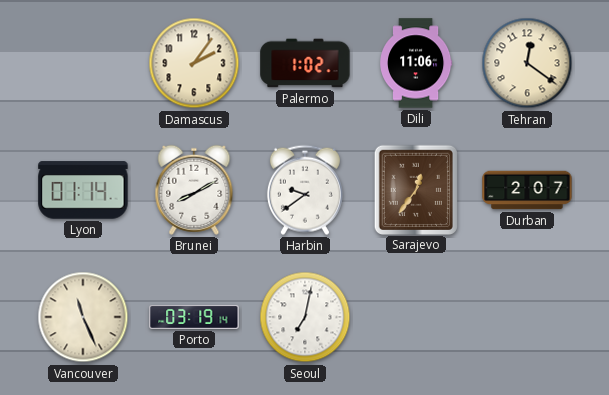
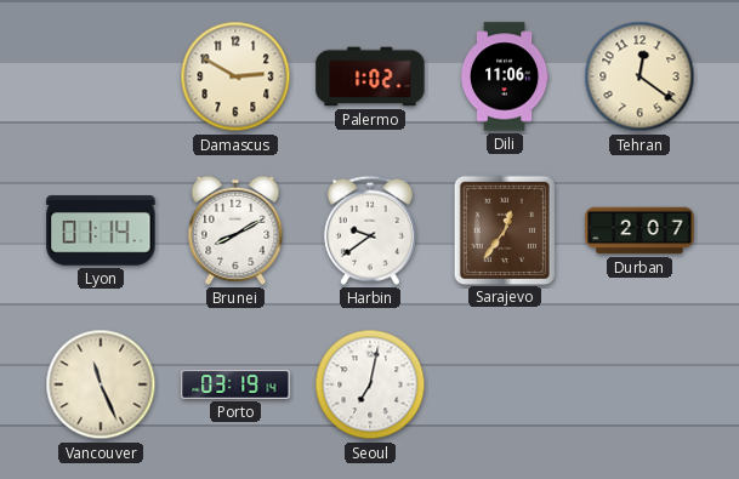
Damascus: 2:06 -> 2:50 (235, 76)
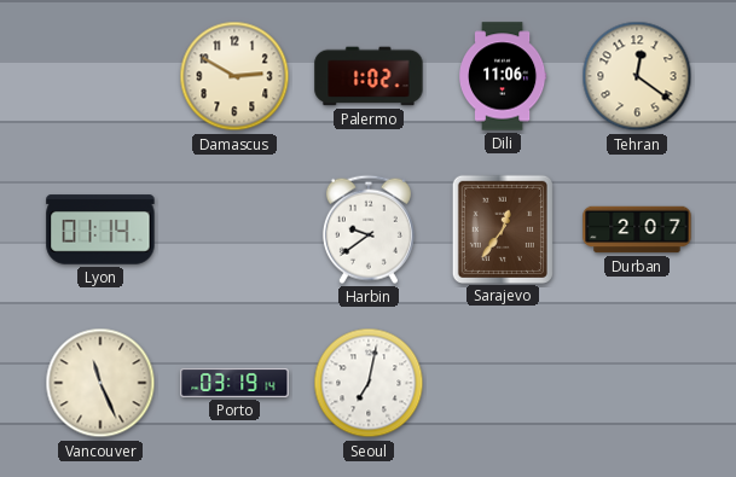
Brunei: 8:10 -> none (235, 230)
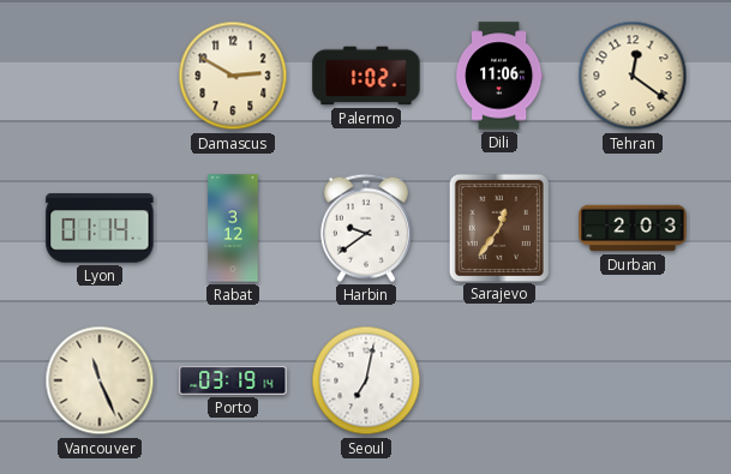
Rabat: none -> 3:12 (233, 228)
Durban: 2:07 -> 2:03 (633, 228)
